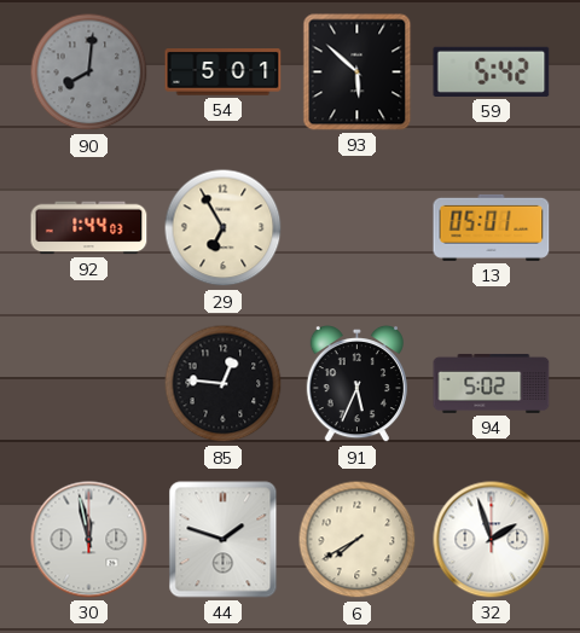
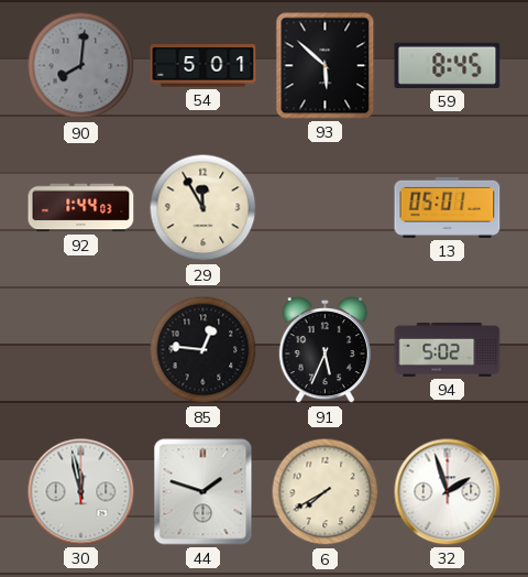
59: 5:42 -> 8:45 (448, 65)
29: 6:55 -> 11:55 (204, 208)
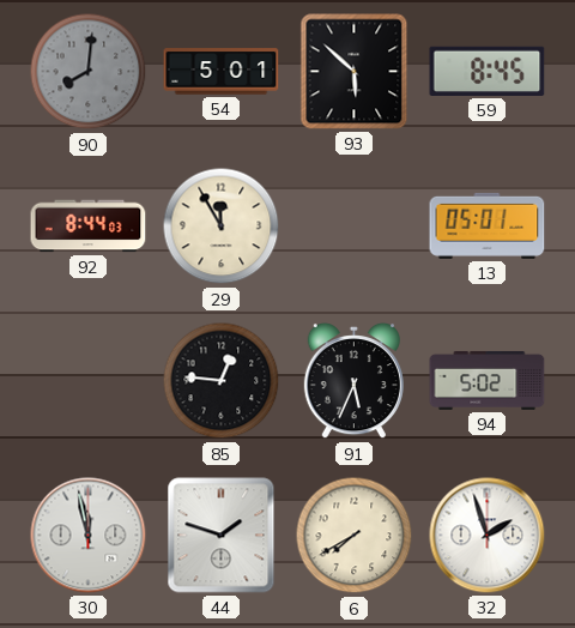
92: 1:44 -> 8:44 (89, 227)
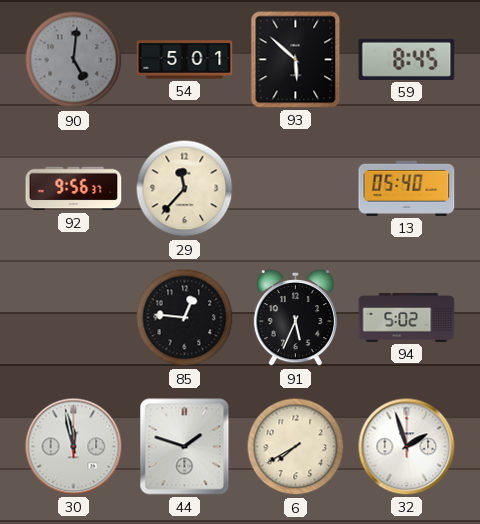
90: 8:01 -> 5:01 (74, 60)
92: 8:44 -> 9:56 (74, 189)
29: 11:55 -> 11:37 (185, 189)
13: 05:01 -> 05:40 (407, 188)
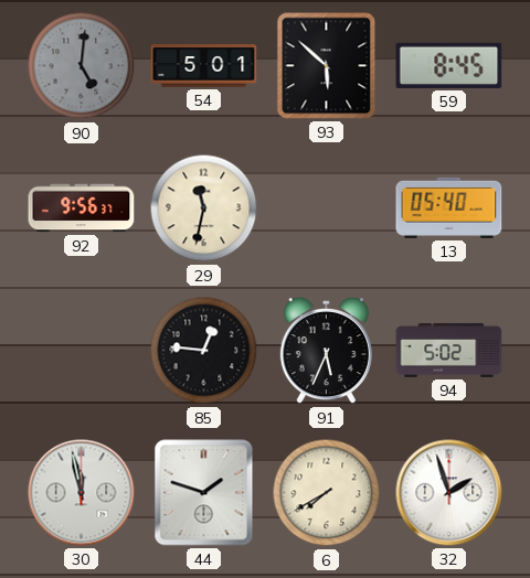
29: 11:37 -> 11:32 (204, 208)
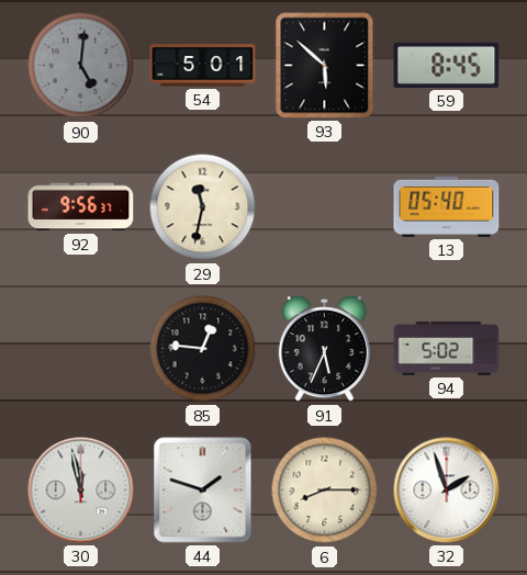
6: 7:40 -> 8:15 (325, 491)
